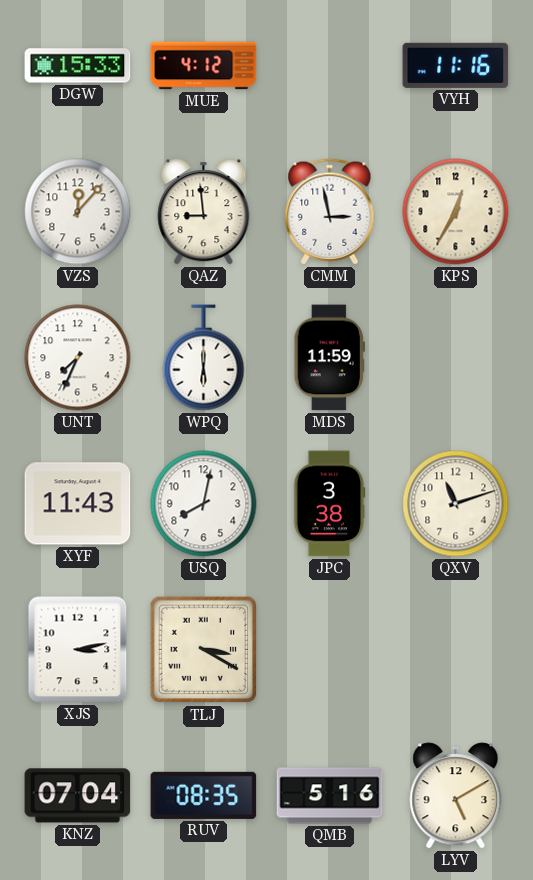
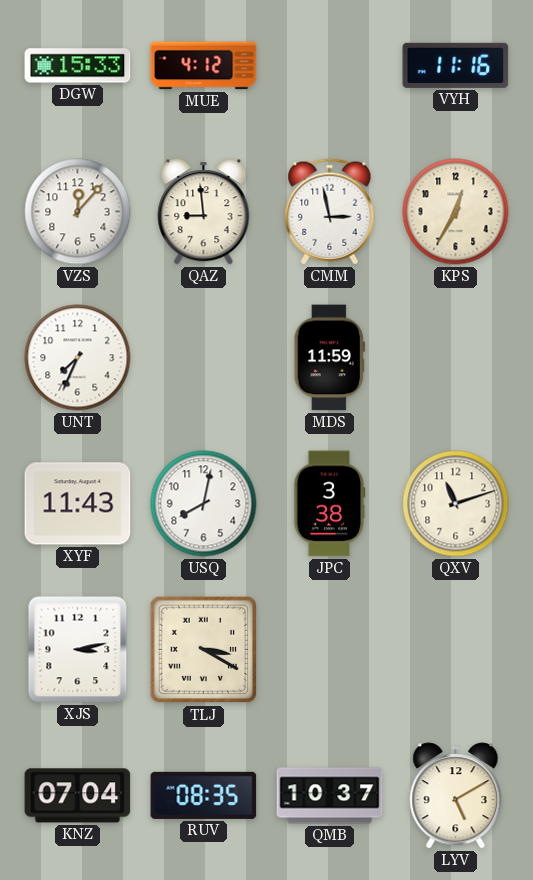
WPQ: 6:00 -> none (204, 358)
QMB: 5:16 -> 10:37 (330, 796)
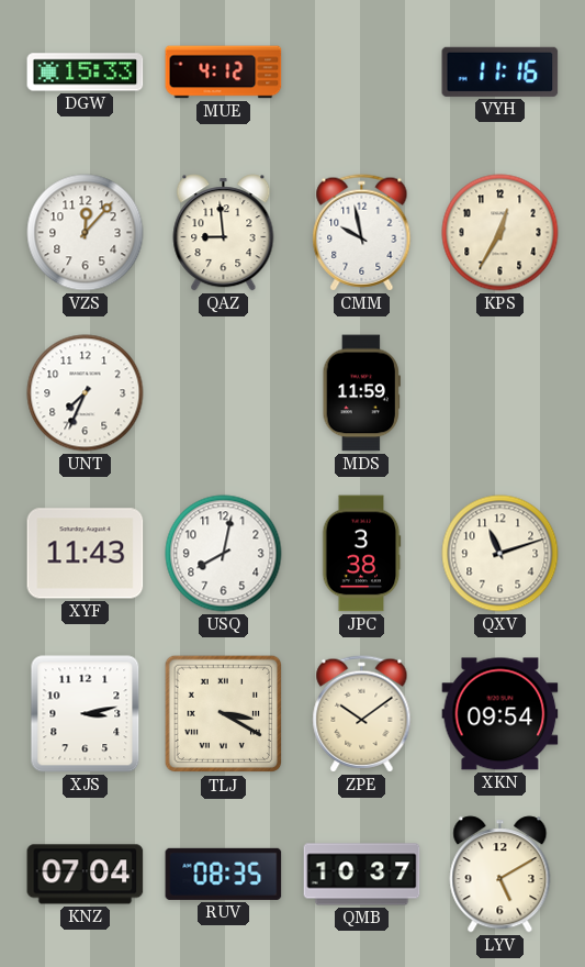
CMM: 2:58 -> 9:58 (362, 233)
ZPE: none -> 10:09 (362, 714)
XKN: none -> 09:54 (500, 714)
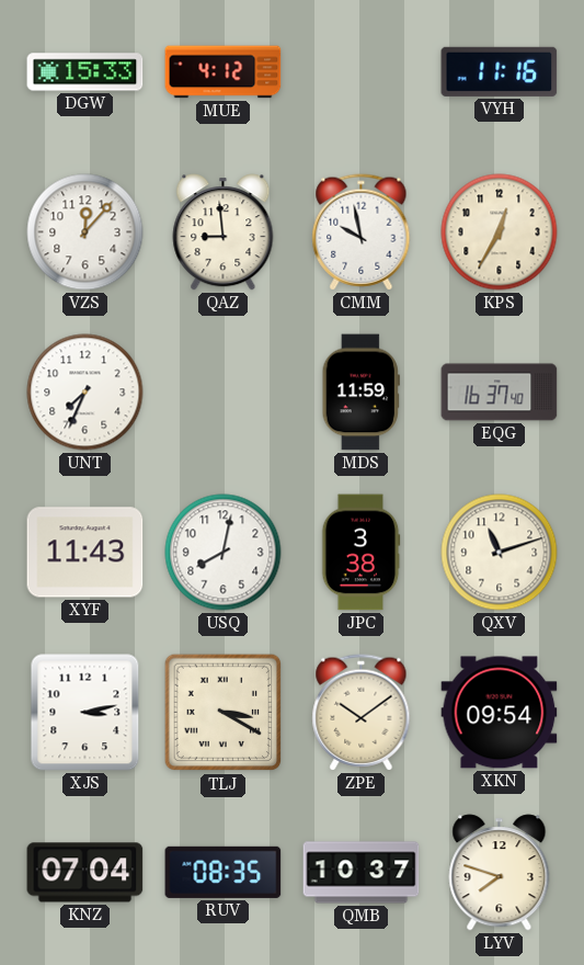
EQG: none -> 16:37 (500, 393)
LYV: 5:10 -> 7:48 (500, 873)
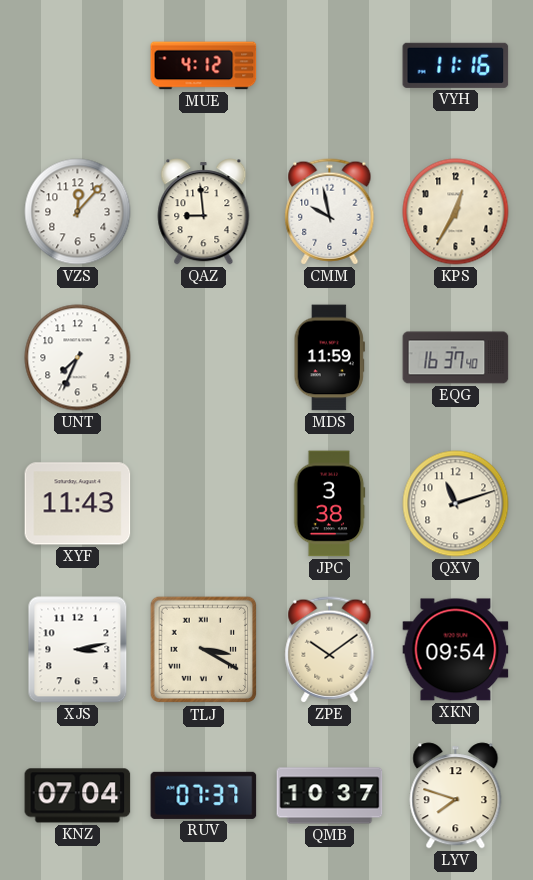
DGW: 15:33 -> none (85, 72)
USQ: 8:02 -> none (224, 553)
RUV: 08:35 -> 07:37 (204, 795)
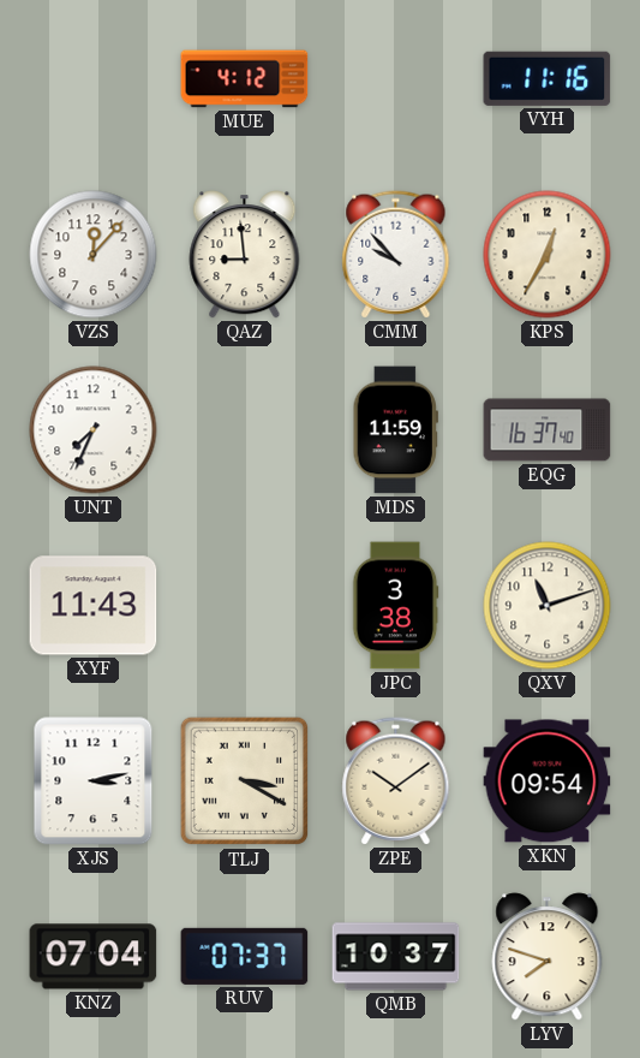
CMM: 9:58 -> 9:53 (396, 255)
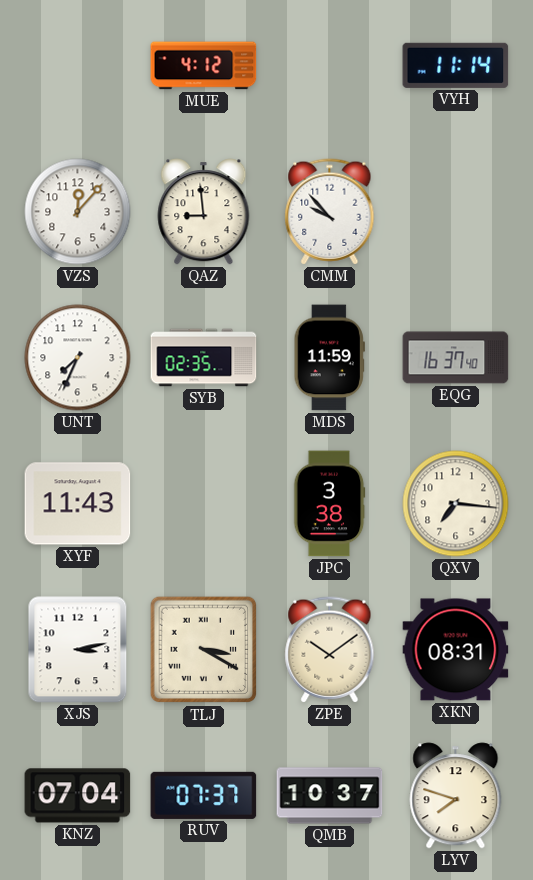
VYH: 11:16 -> 11:14 (456, 65)
KPS: 12:35 -> none (548, 255)
SYB: none -> 02:35 (204, 358)
QXV: 11:12 -> 7:16 (456, 504)
XKN: 09:54 -> 08:31 (456, 650)
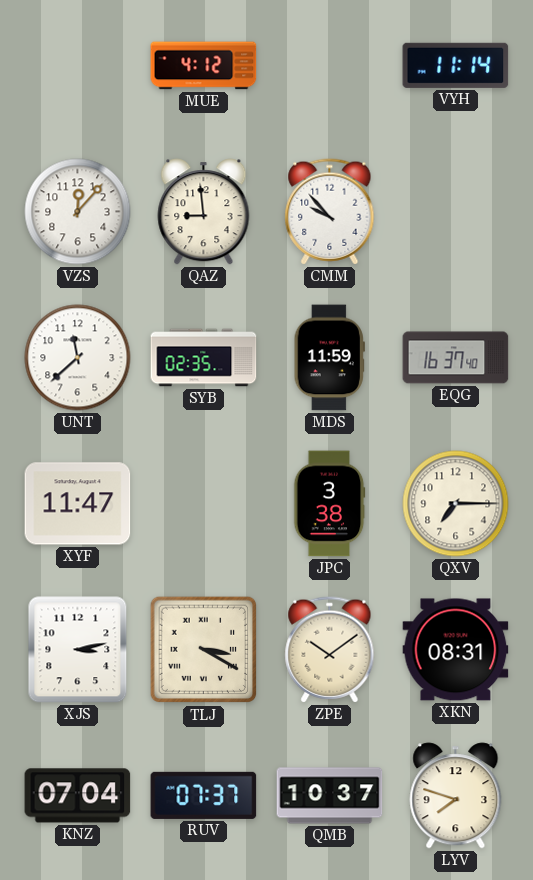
UNT: 7:34 -> 11:38 (78, 358)
XYF: 11:43 -> 11:47 (78, 504)
QXV: 7:16 -> 7:15 (456, 504)
